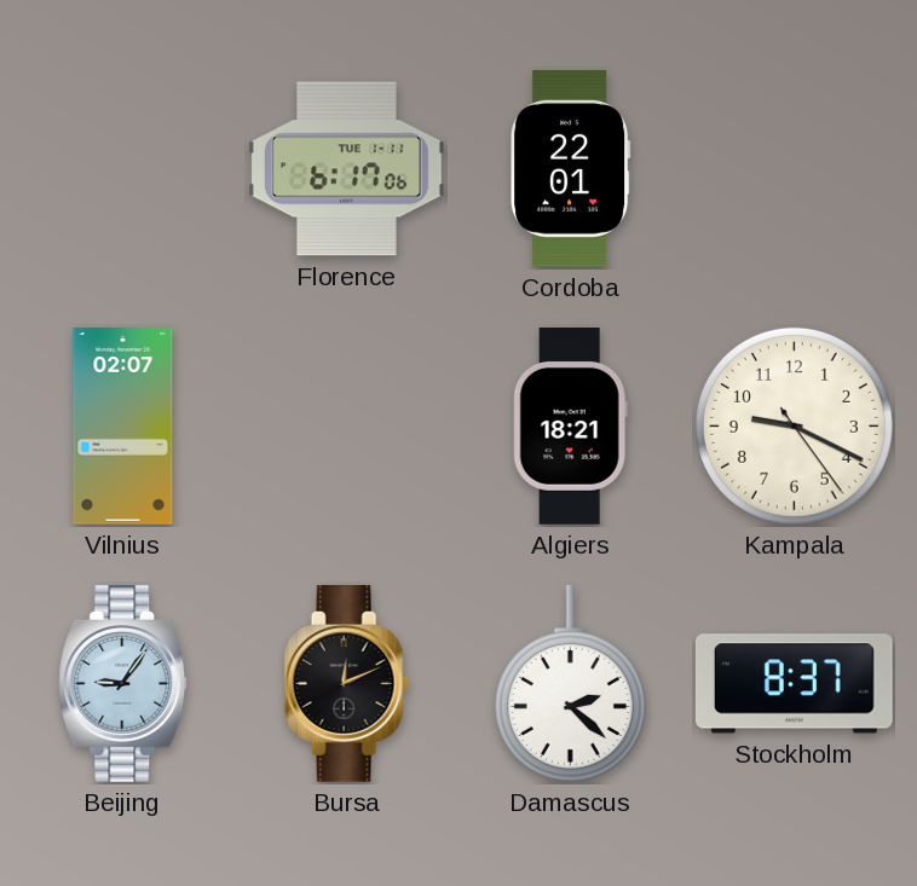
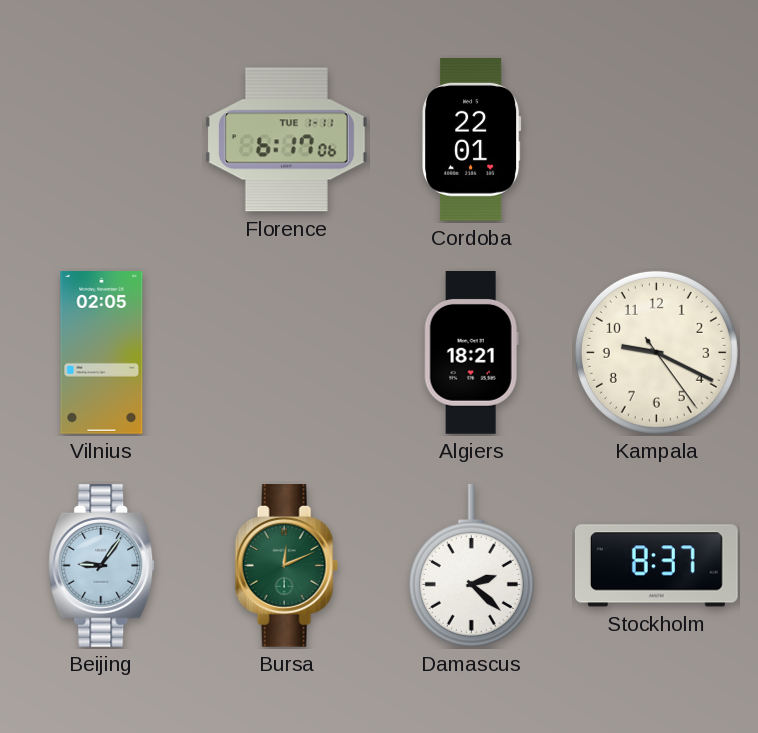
Vilnius: 02:07 -> 02:05 (102, 353)
Bursa dial: black -> green (286, 566)
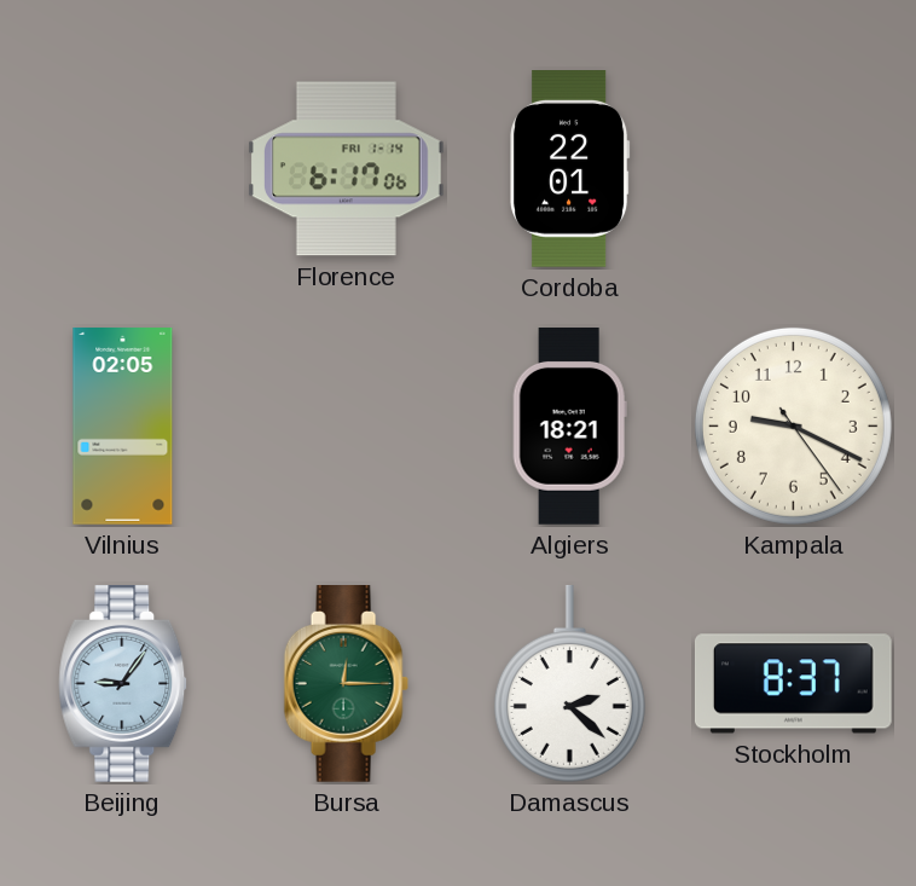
Florence date: TUE 1-11 -> FRI 1-14 (346, 169)
Bursa: 12:11 -> 12:15 (346, 684)
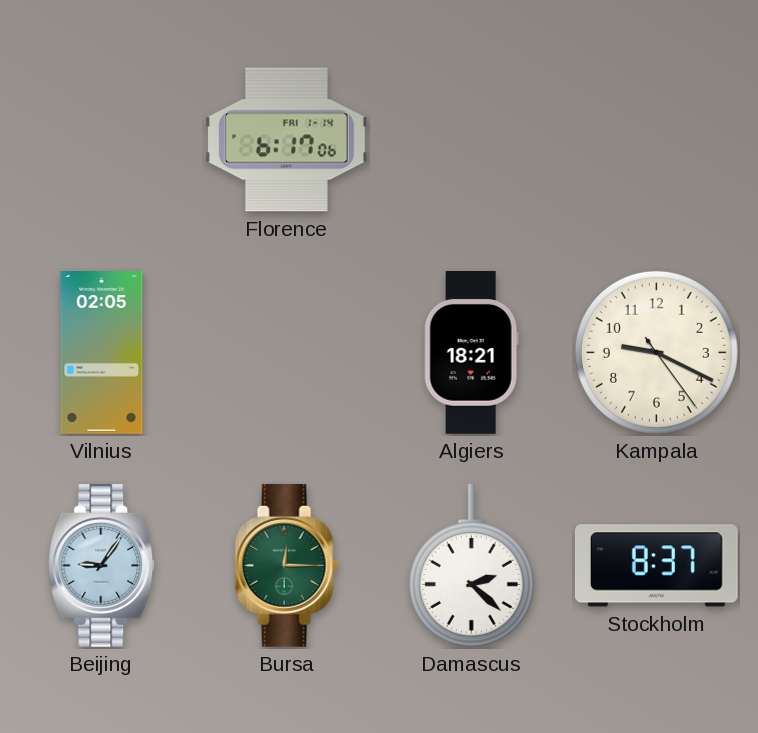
Cordoba: 22:01 -> none (570, 169)
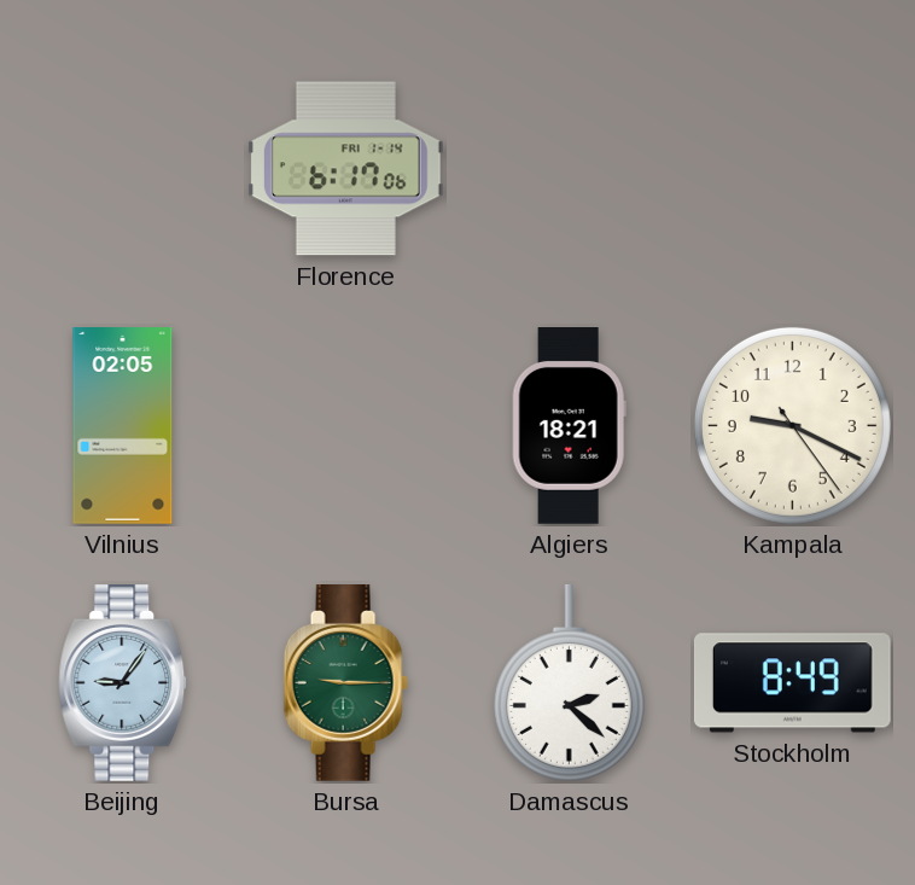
Bursa: 12:15 -> 9:15 (345, 683)
Stockholm: 8:37 -> 8:49 (792, 683)
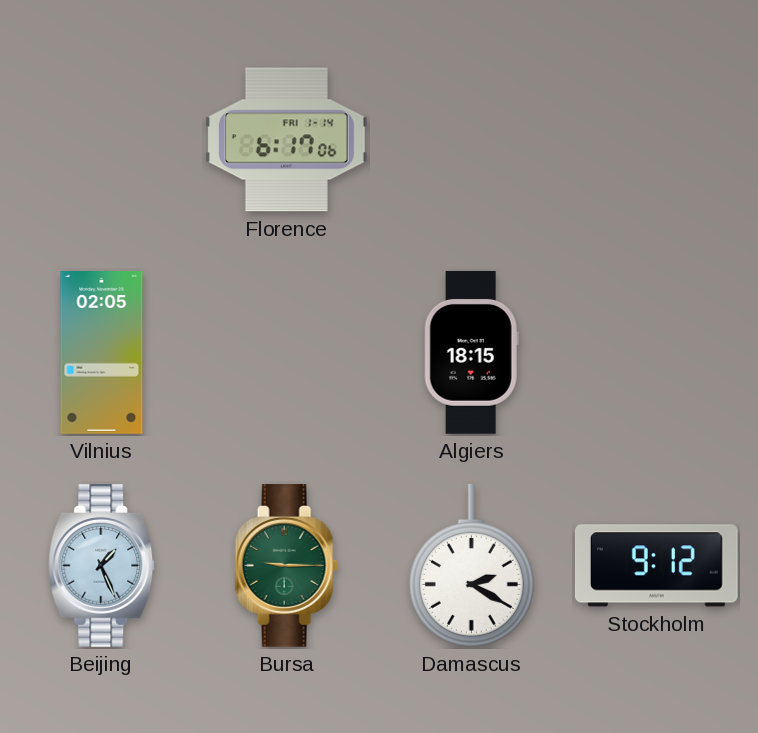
Algiers: 18:21 -> 18:15 (471, 353)
Kampala: 9:19 -> none (792, 425)
Beijing: 9:06 -> 1:26 (102, 566)
Damascus: 2:22 -> 2:20 (471, 565)
Stockholm: 8:49 -> 9:12 (656, 566)
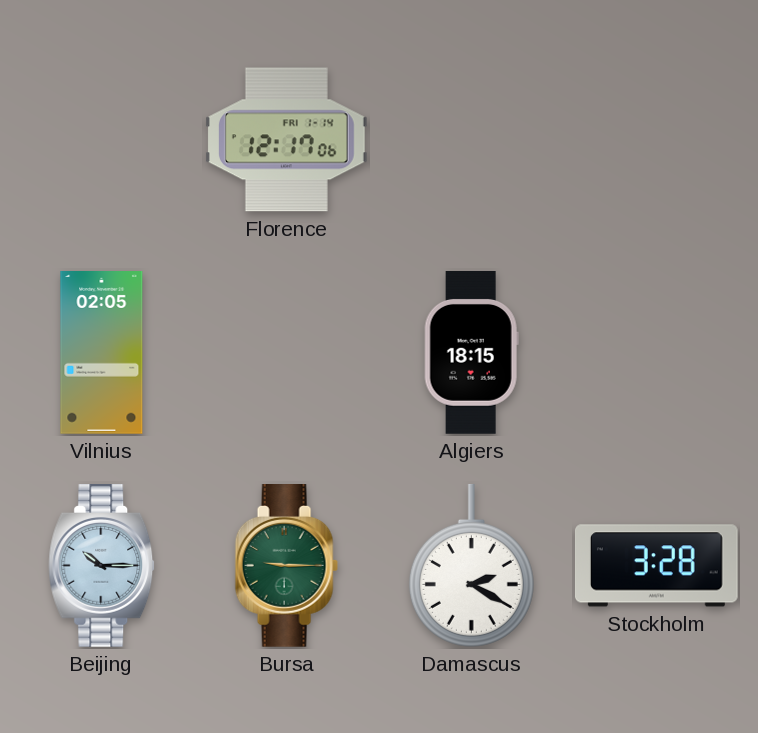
Florence: 6:17 -> 12:17 (286, 140)
Beijing: 1:26 -> 10:15 (102, 566)
Stockholm: 9:12 -> 3:28 (656, 566)
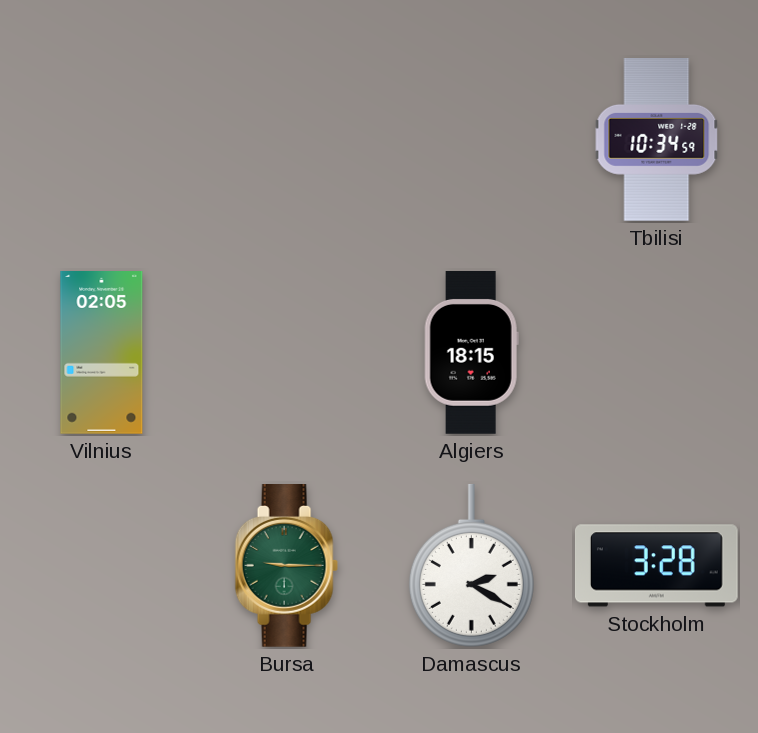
Florence: 12:17 -> none (286, 140)
Tbilisi: none -> 10:34 (657, 140)
Beijing: 10:15 -> none (102, 566)
